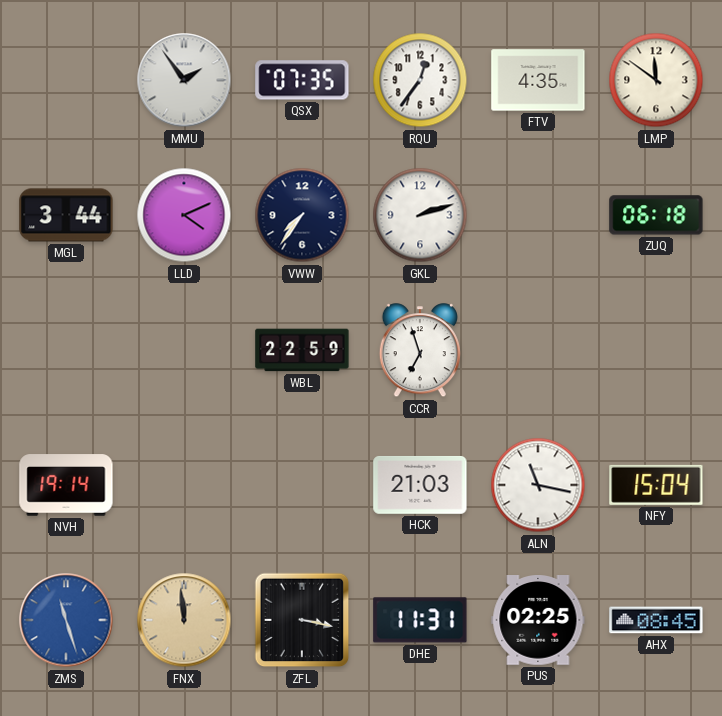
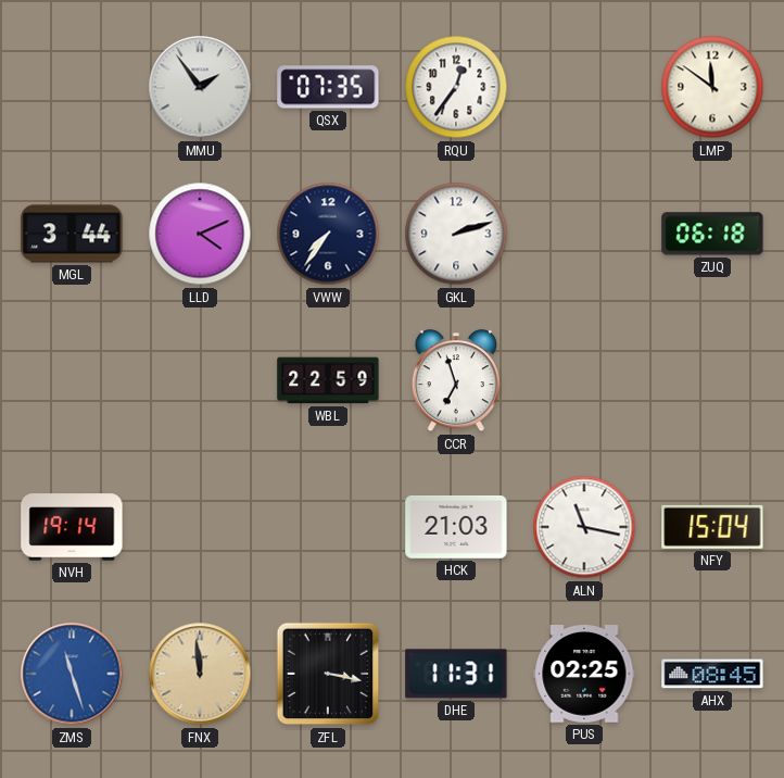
FTV: 4:35 -> none (538, 80)
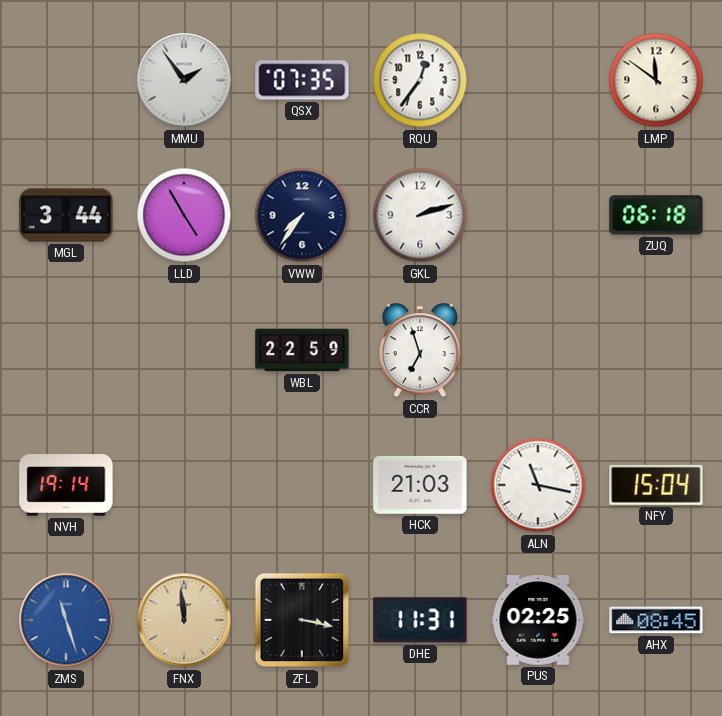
LLD: 4:11 -> 4:55 (184, 215)
